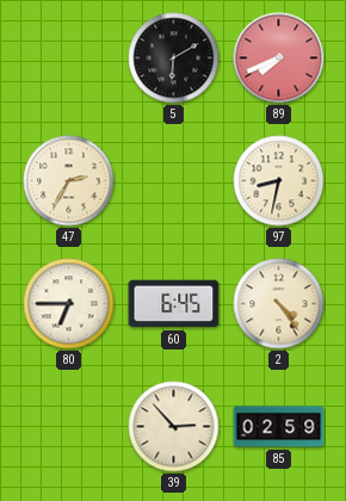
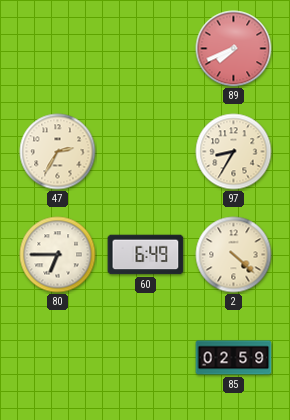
5: 6:10 -> none (174, 58)
97: 8:32 -> 8:35 (234, 152)
60: 6:45 -> 6:49 (146, 255)
2: 4:24 -> 4:22 (234, 255)
39: 2:53 -> none (174, 427)
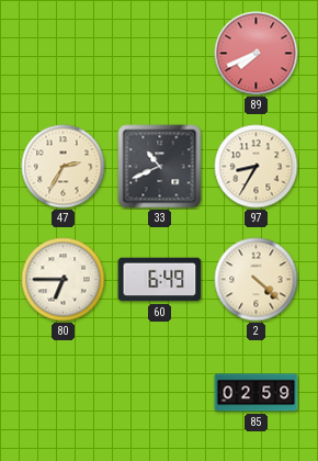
33: none -> 10:41 (160, 167)
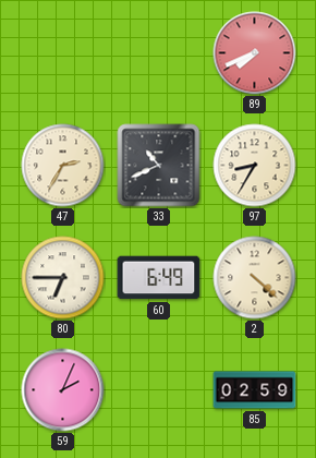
59: none -> 2:04 (63, 390)
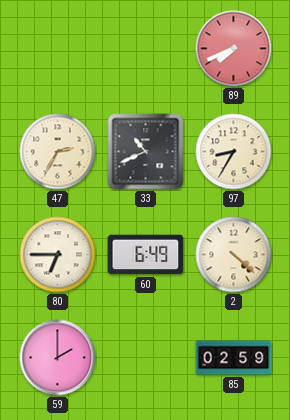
59: 2:04 -> 2:00 (58, 358)
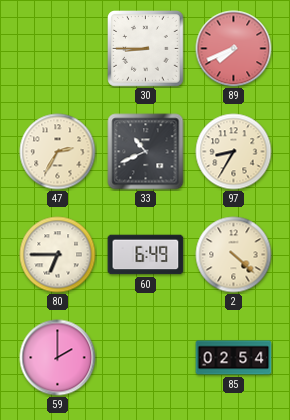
30: none -> 8:45 (146, 49)
85: 02:59 -> 02:54 (234, 358)
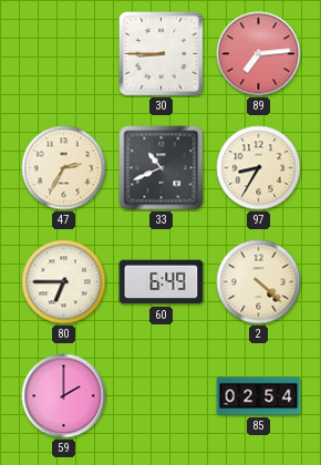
89: 7:41 -> 7:14 (259, 54)
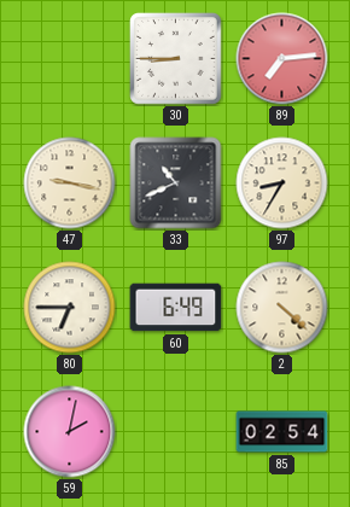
47: 2:35 -> 9:17 (70, 183)
59: 2:00 -> 2:02 (70, 432)
